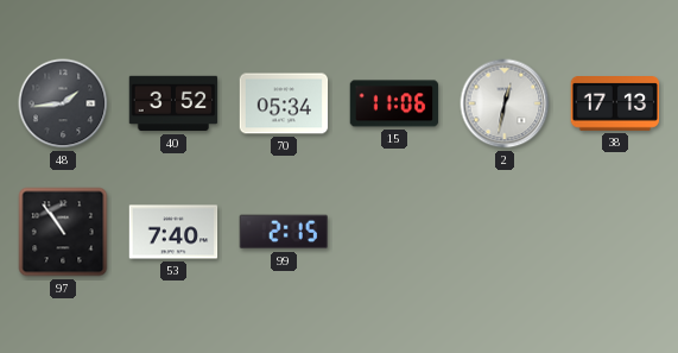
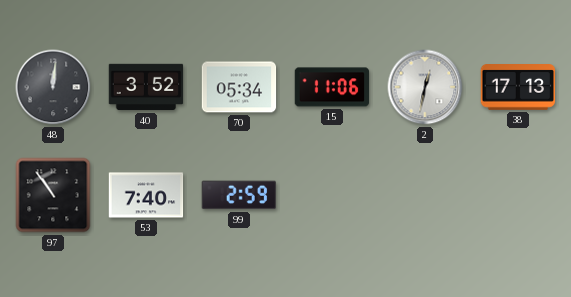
48: 1:44 -> 12:01 (53, 87)
99: 2:15 -> 2:59 (238, 195)
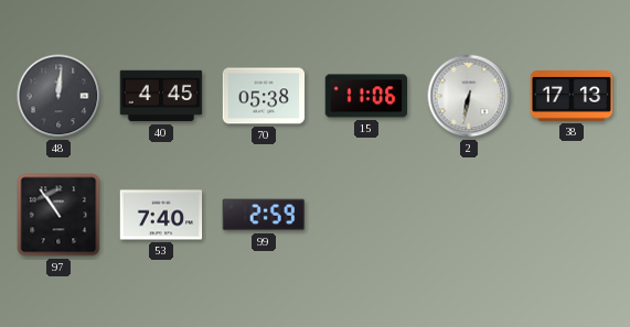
40: 3:52 -> 4:45 (161, 96)
70: 05:34 -> 05:38 (264, 96)
2: 12:32 -> 6:32 (469, 96)
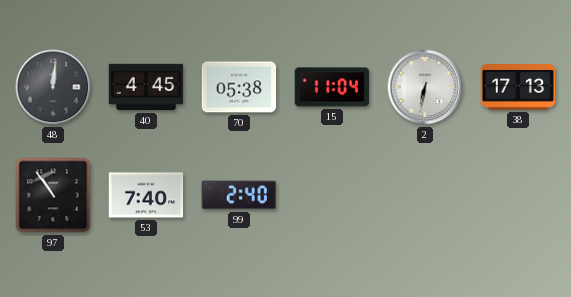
15: 11:06 -> 11:04 (332, 87)
99: 2:59 -> 2:40 (238, 195)
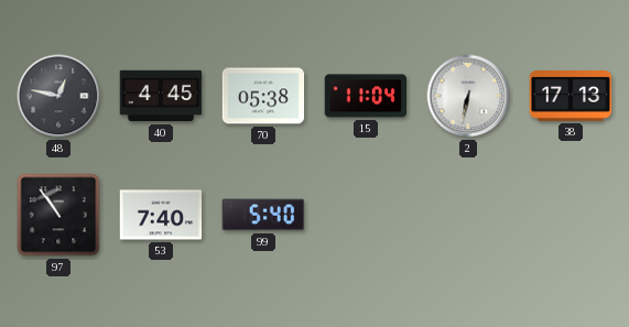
48: 12:01 -> 12:47 (58, 96)
99: 2:40 -> 5:40 (262, 215)
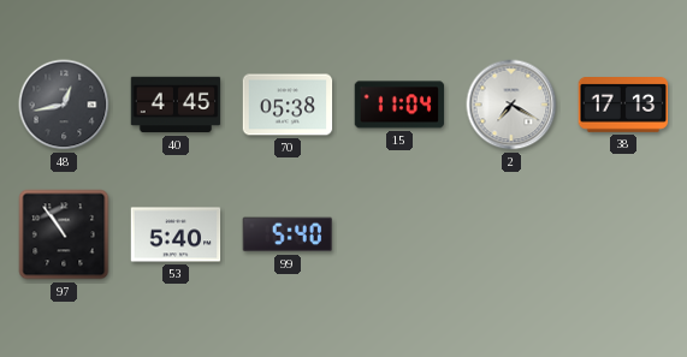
48: 12:47 -> 12:43 (64, 105)
2: 6:32 -> 7:20 (511, 105)
53: 7:40 -> 5:40 (176, 234)
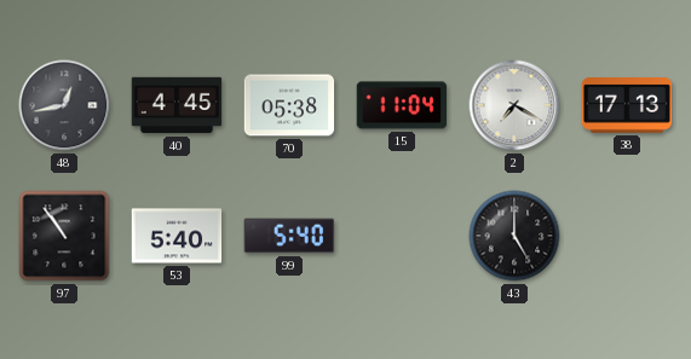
43: none -> 5:00 (514, 236)
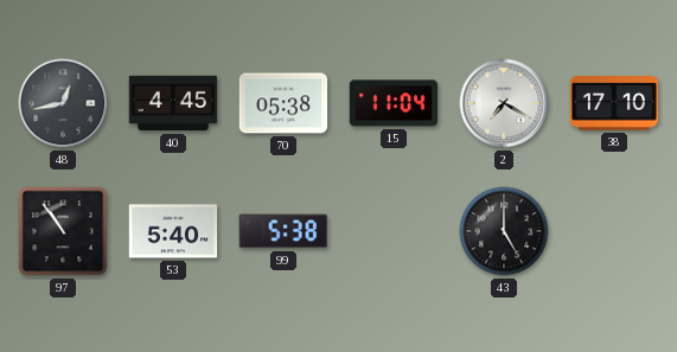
38: 17:13 -> 17:10 (614, 104)
99: 5:40 -> 5:38 (282, 231)
